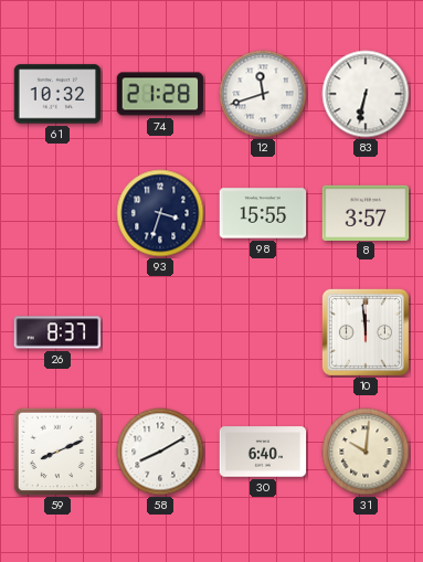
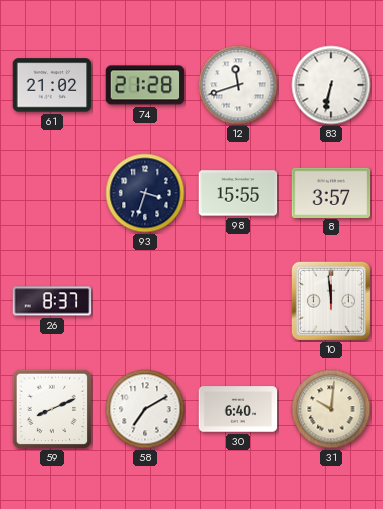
61: 10:32 -> 21:02 (52, 85)
58: 8:10 -> 7:10 (145, 409)
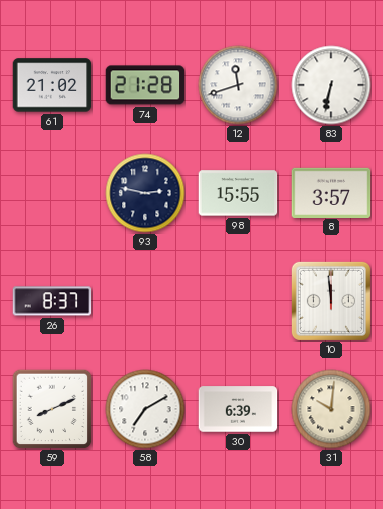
93: 3:33 -> 2:47 (145, 193)
30: 6:40 -> 6:39 (238, 409)
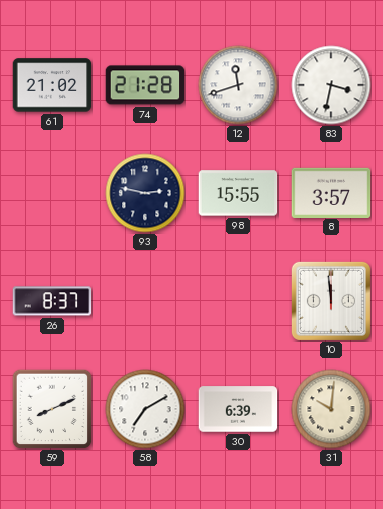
83: 6:32 -> 3:32 (331, 85)
